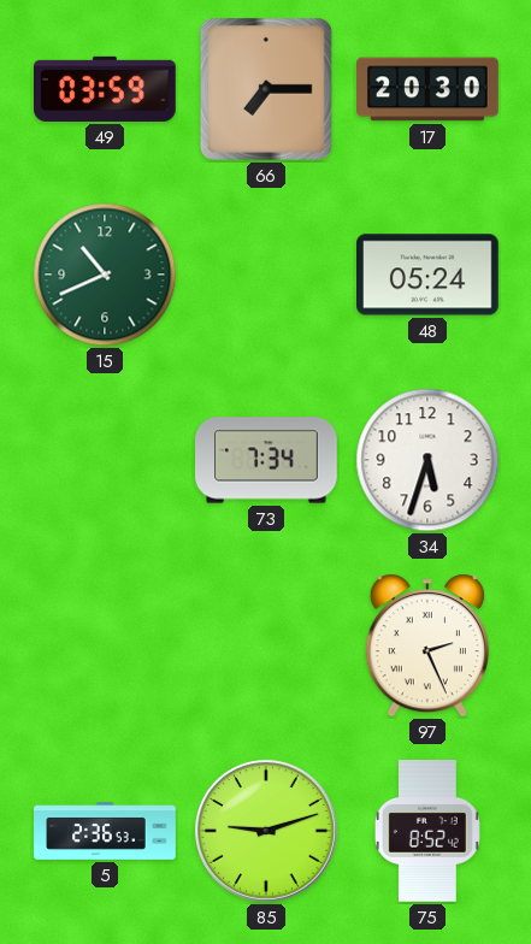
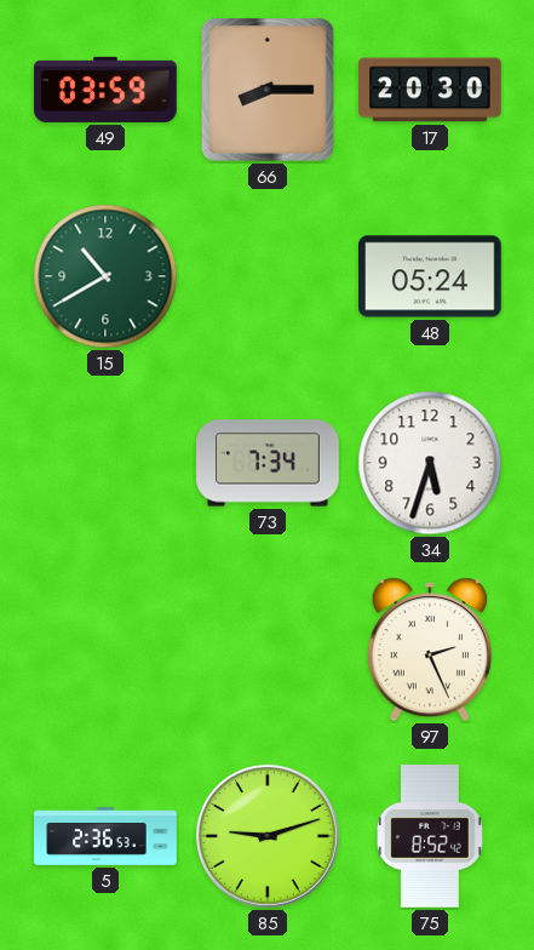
66: 7:15 -> 8:15 (268, 90)
15: 10:41 -> 10:40 (105, 276)
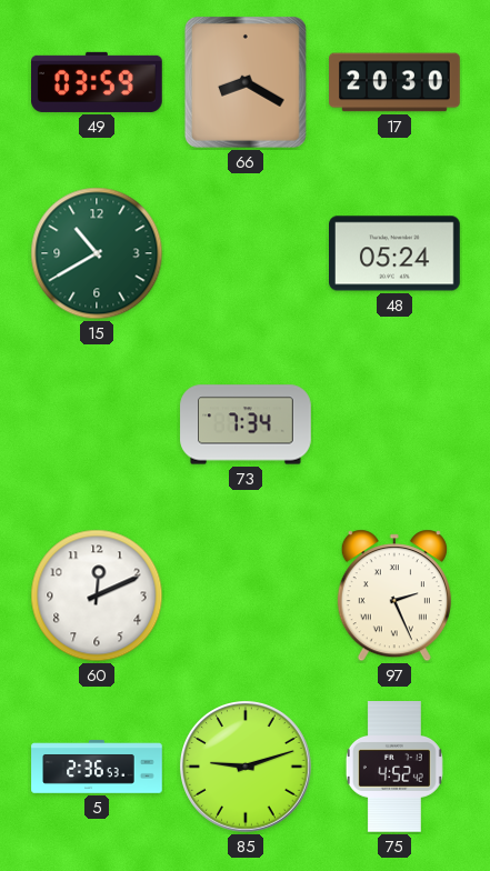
66: 8:15 -> 8:20 (246, 82)
34: 5:33 -> none (430, 463)
60: none -> 12:11 (97, 595)
75: 8:52 -> 4:52 (394, 767)
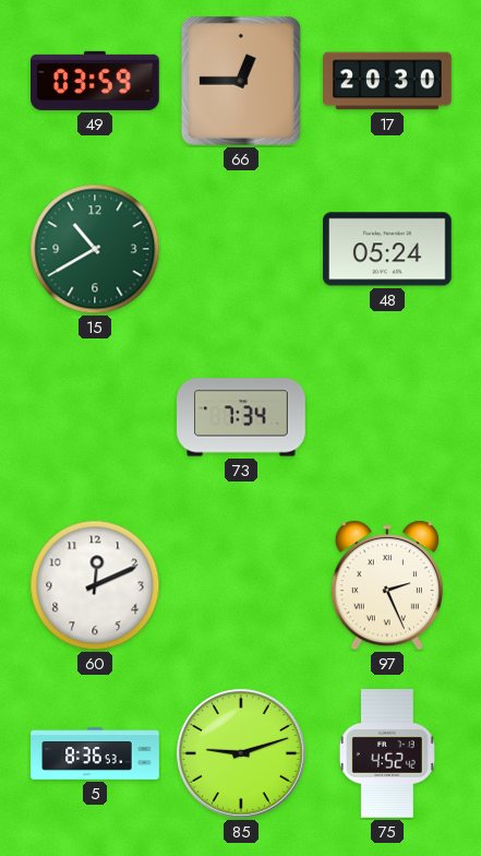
66: 8:20 -> 12:45 (241, 81)
5: 2:36 -> 8:36 (95, 753)
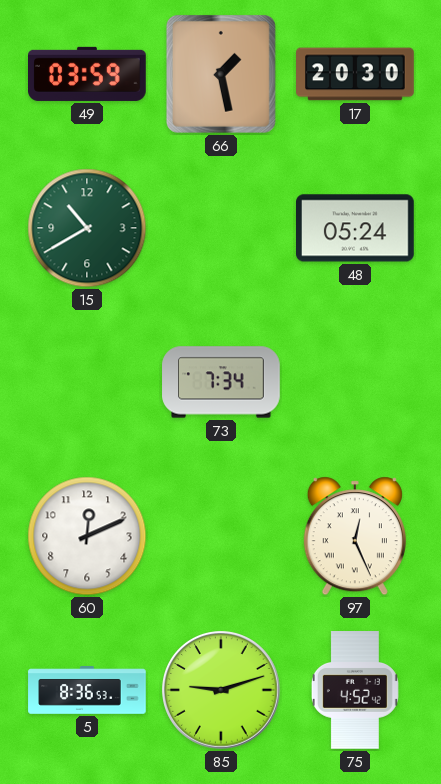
66: 12:45 -> 1:28 (221, 74)
97: 2:26 -> 12:26 (355, 536)
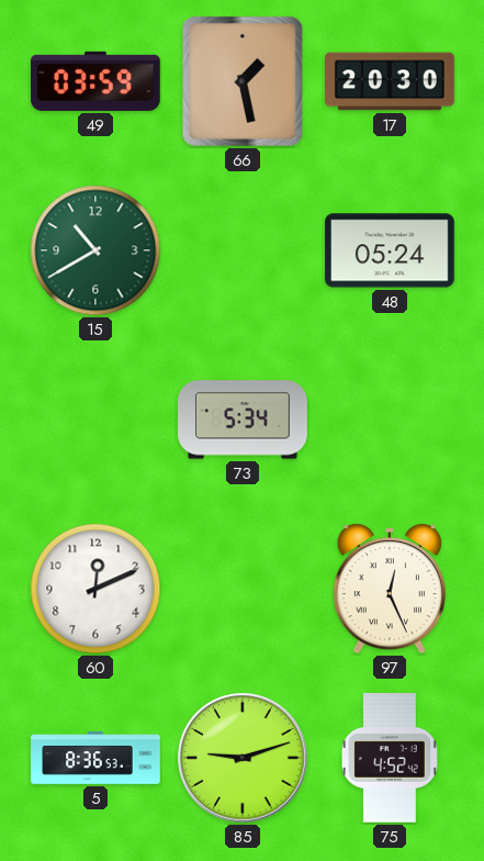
73: 7:34 -> 5:34 (243, 420)
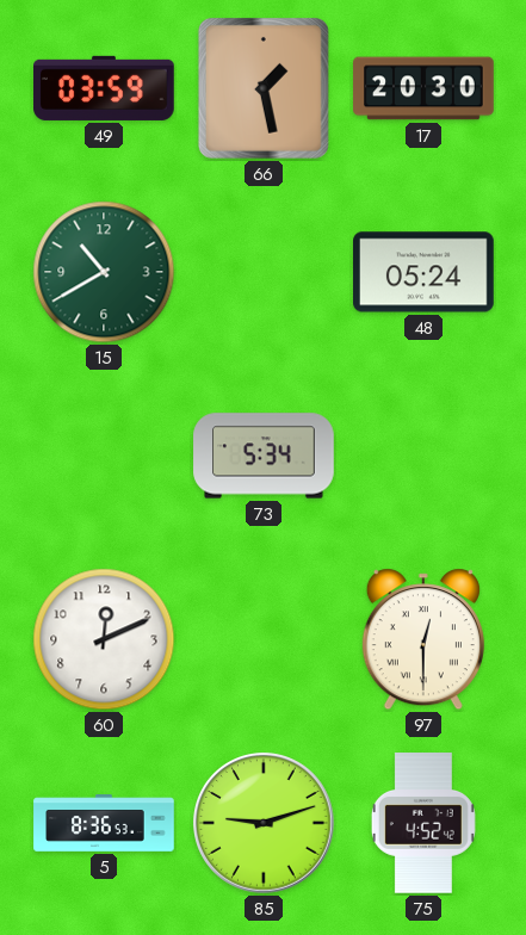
97: 12:26 -> 12:30 (423, 639)
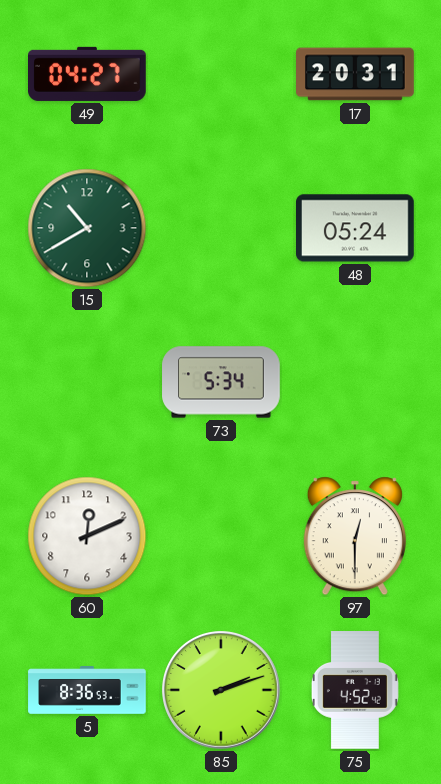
49: 03:59 -> 04:27 (88, 74)
66: 1:28 -> none (264, 88)
17: 20:30 -> 20:31 (355, 74)
85: 9:12 -> 2:12 (222, 691)
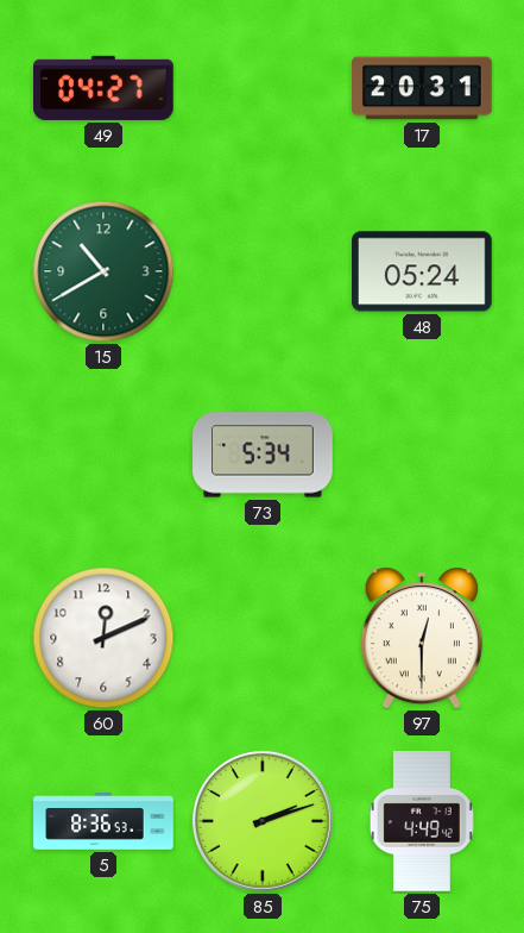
75: 4:52 -> 4:49 (422, 821)
